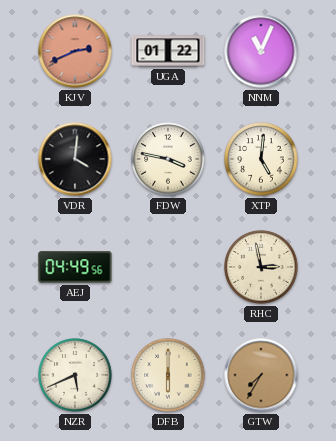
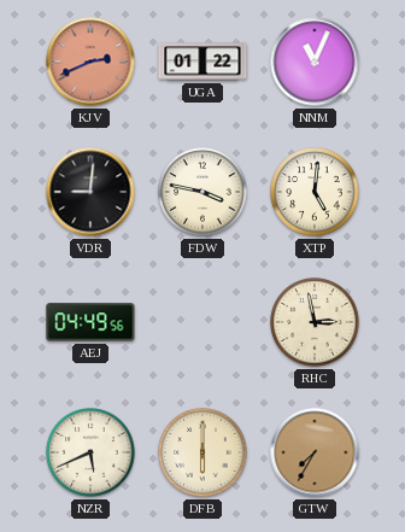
VDR: 4:01 -> 9:01 (90, 192)
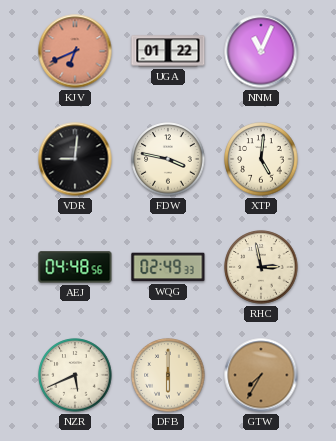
KJV: 2:41 -> 6:41 (75, 51)
AEJ: 04:49 -> 04:48 (75, 267)
WQG: none -> 02:49 (168, 267)
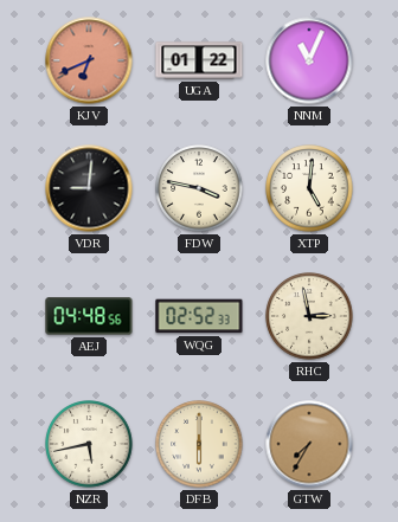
WQG: 02:49 -> 02:52 (199, 316)
NZR: 5:41 -> 5:43 (89, 444)
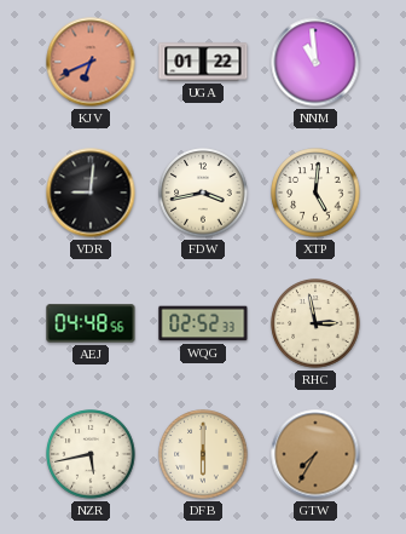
NNM: 11:04 -> 10:59 (315, 62)
FDW: 3:47 -> 3:43 (203, 193)
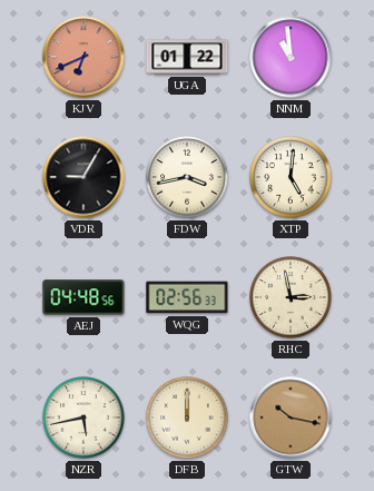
VDR: 9:01 -> 9:05 (83, 177)
WQG: 02:52 -> 02:56 (187, 297)
DFB: 6:00 -> 12:00 (187, 418)
GTW: 7:35 -> 10:17 (291, 418)
